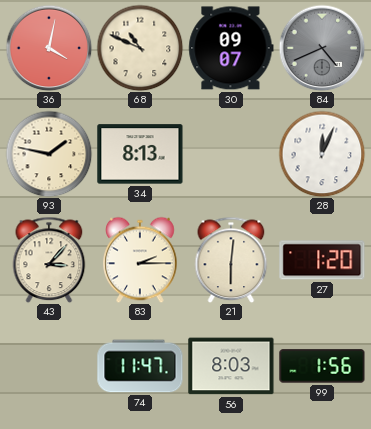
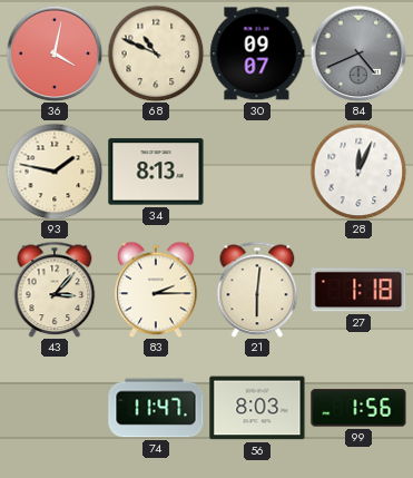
27: 1:20 -> 1:18 (358, 290)
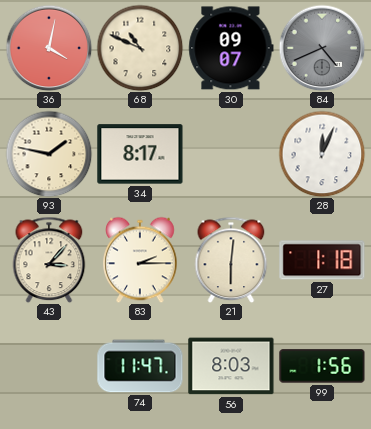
34: 8:13 -> 8:17 (140, 154)
